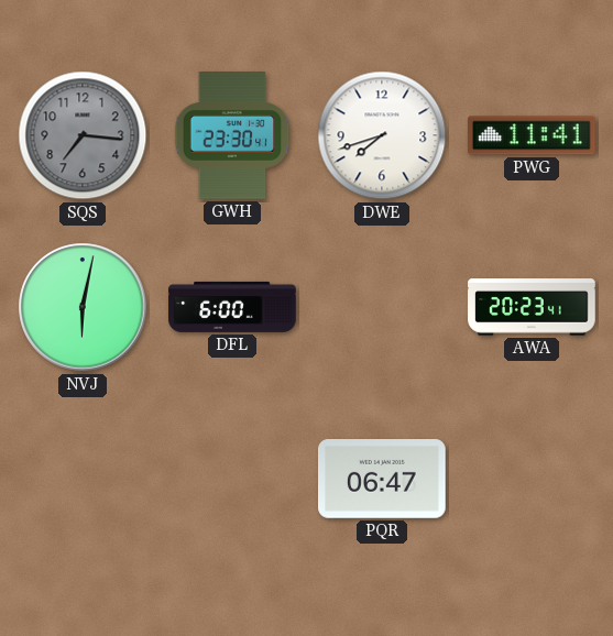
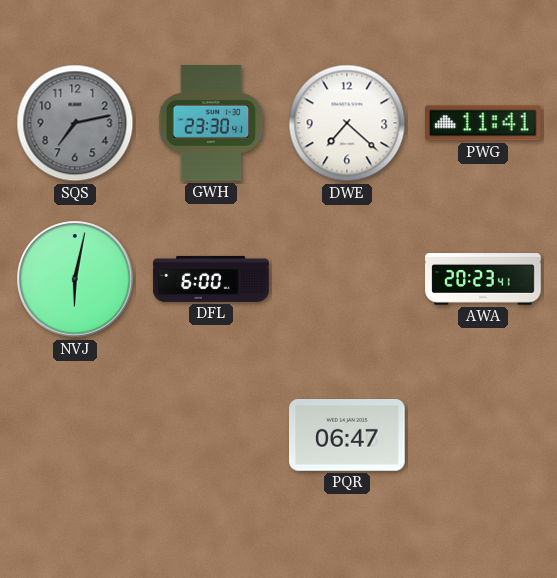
SQS: 7:16 -> 7:13 (75, 123)
DWE: 7:42 -> 7:22 (347, 123)
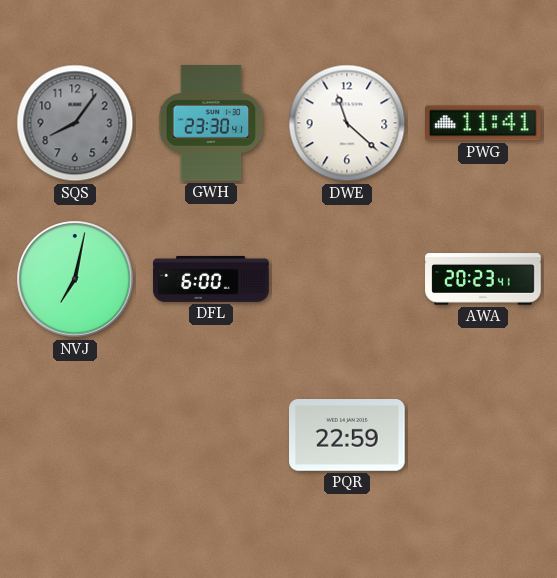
SQS: 7:13 -> 8:06 (75, 123)
DWE: 7:22 -> 11:22 (347, 123)
NVJ: 6:02 -> 7:02 (75, 279)
PQR: 06:47 -> 22:59 (348, 436)
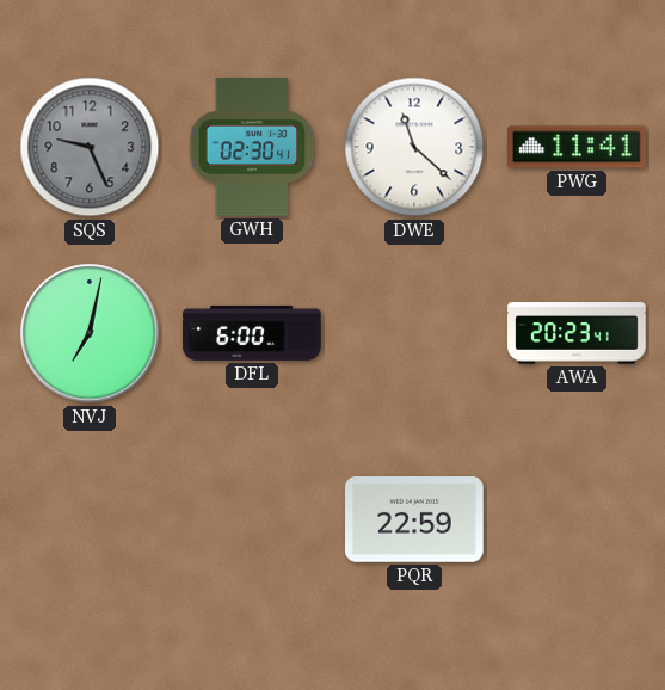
SQS: 8:06 -> 9:26 (90, 147)
GWH: 23:30 -> 02:30 (252, 147)
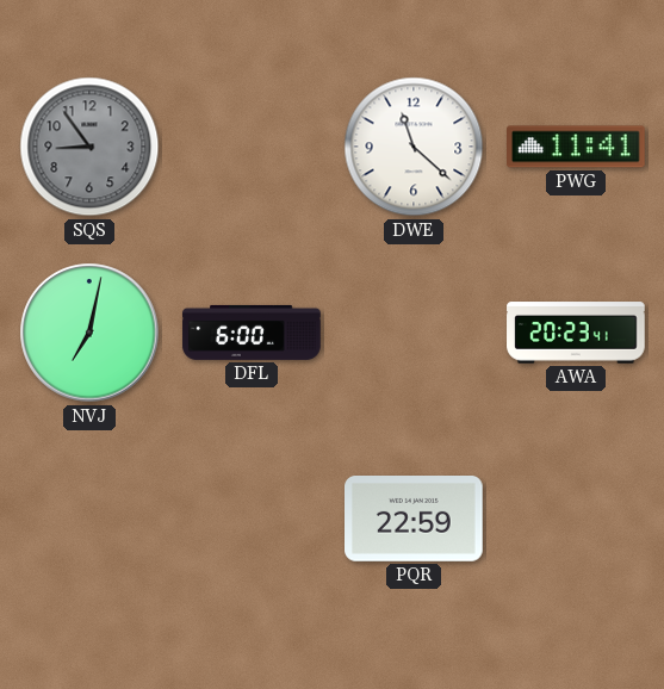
SQS: 9:26 -> 8:54 (89, 147)
GWH: 02:30 -> none (252, 147)
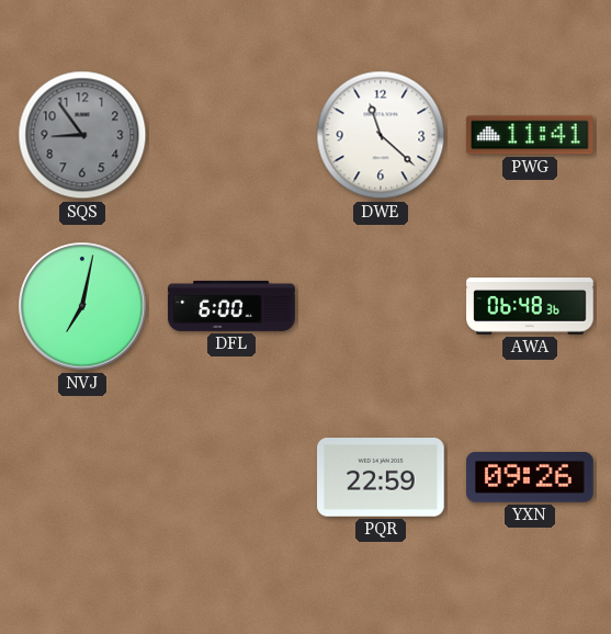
AWA: 20:23 -> 06:48 (530, 306)
YXN: none -> 09:26 (531, 477)
